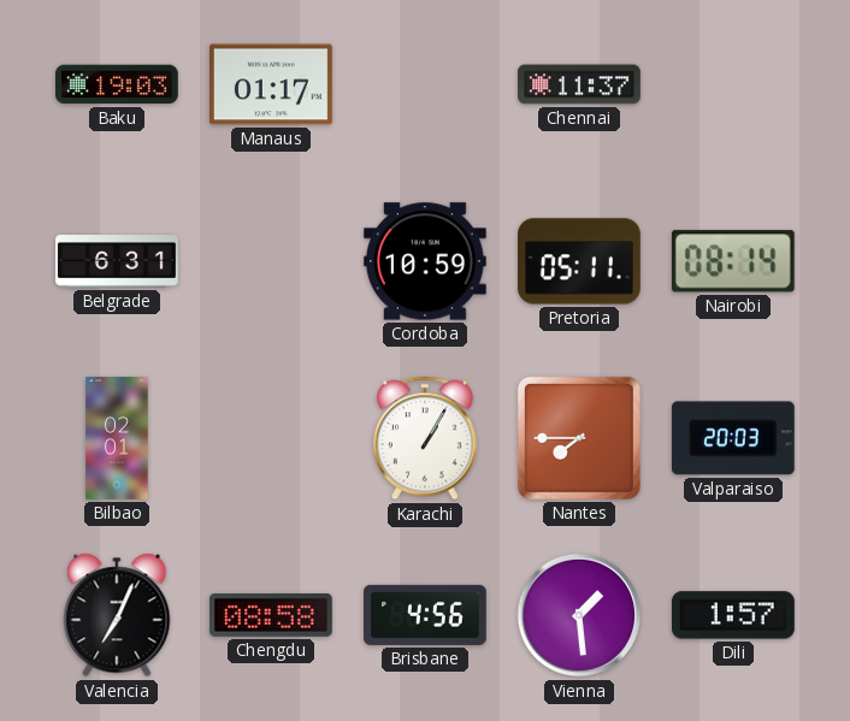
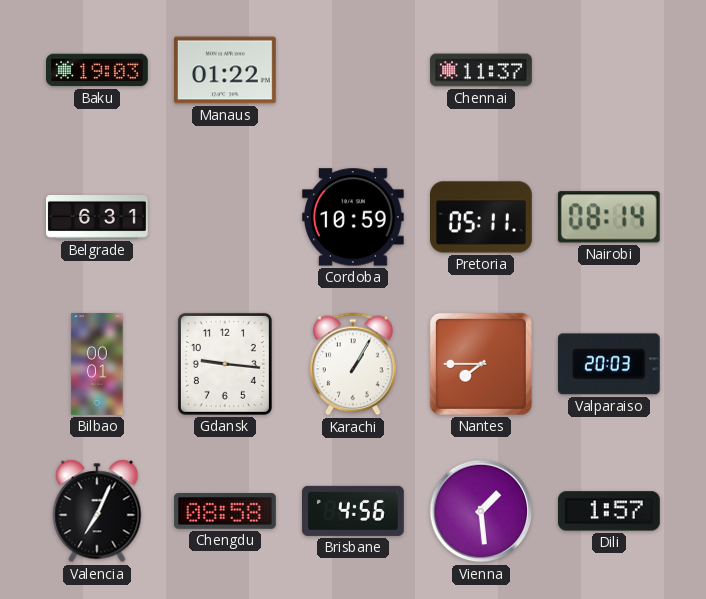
Manaus: 01:17 -> 01:22 (226, 70)
Bilbao: 02:01 -> 00:01 (97, 364)
Gdansk: none -> 9:16 (225, 364)
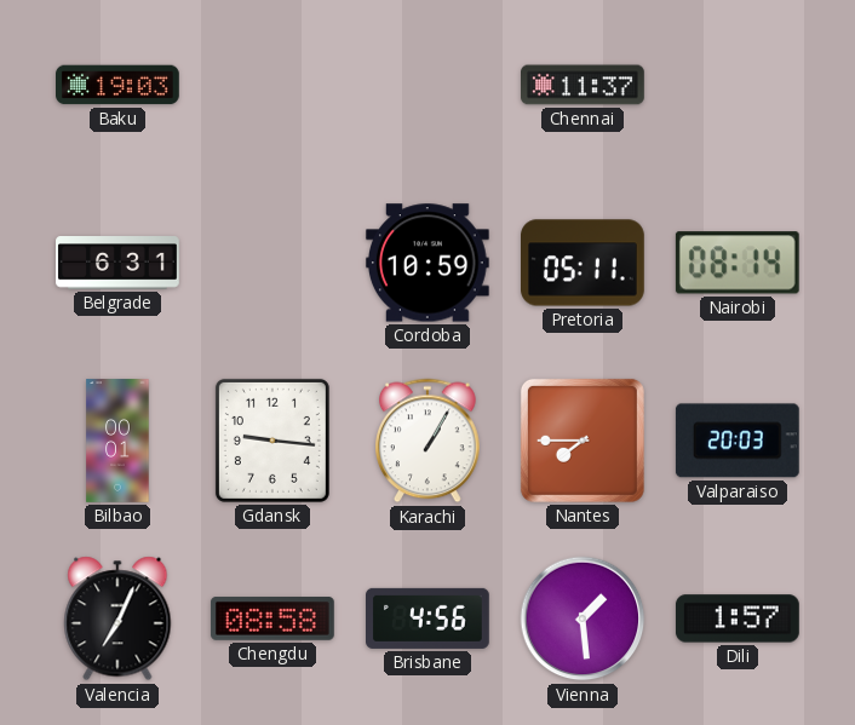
Manaus: 01:22 -> none (226, 70)
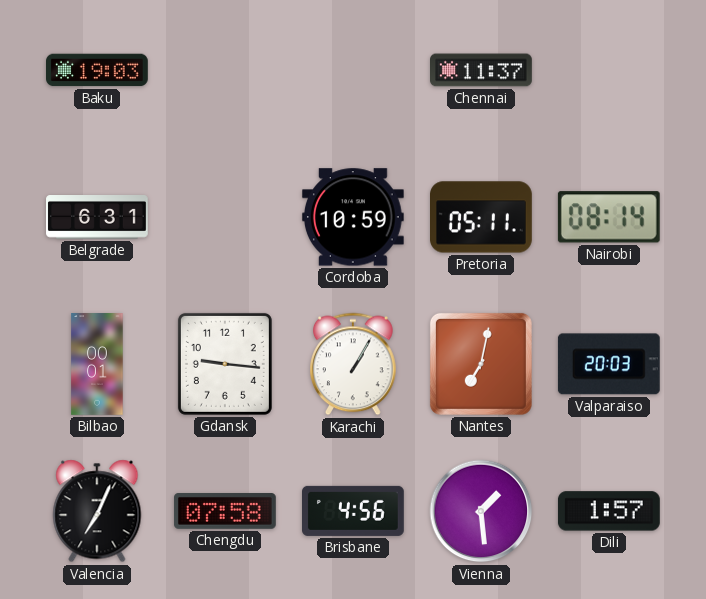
Nantes: 7:45 -> 7:02 (481, 364)
Chengdu: 08:58 -> 07:58 (226, 512)
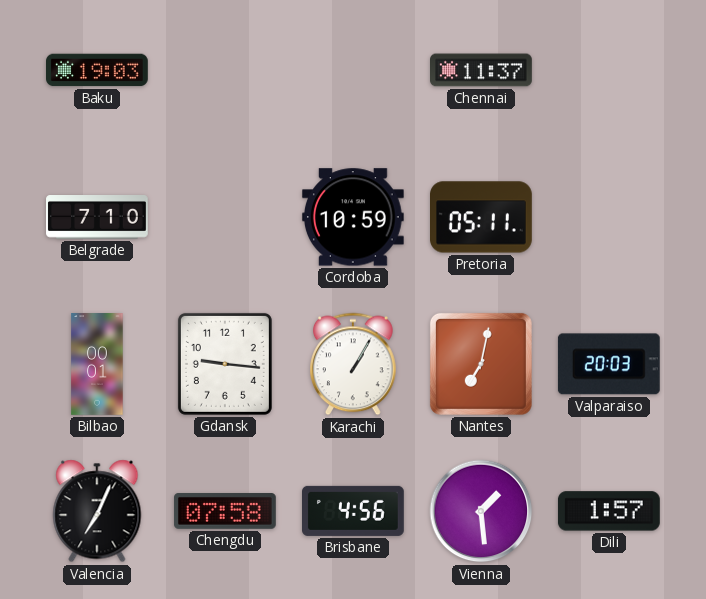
Belgrade: 6:31 -> 7:10 (97, 217)
Nairobi: 08:14 -> none (609, 217)
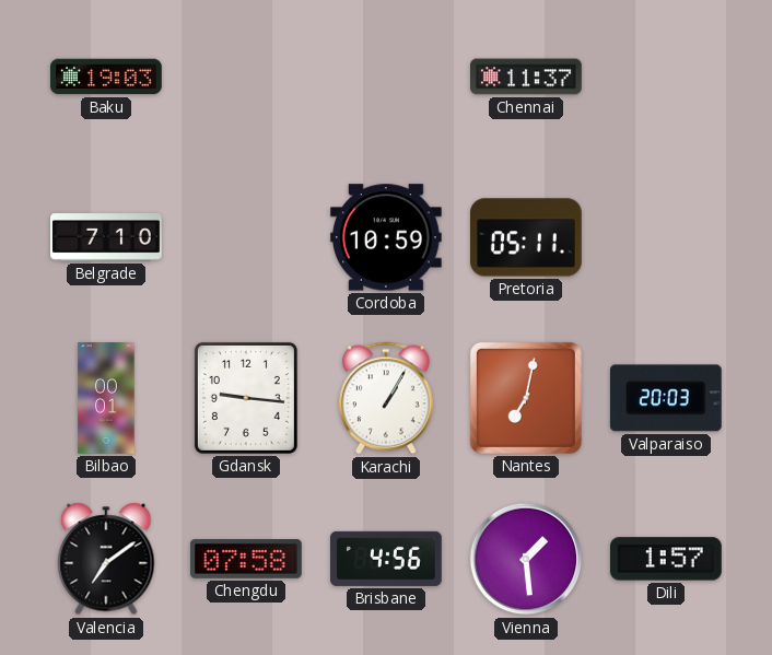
Valencia: 7:04 -> 7:09 (106, 559)
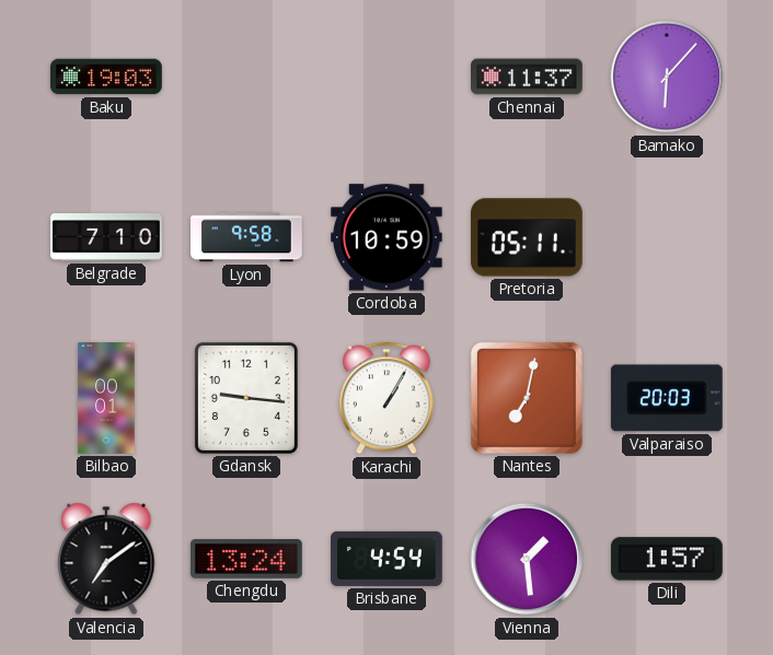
Bamako: none -> 6:07 (667, 77)
Lyon: none -> 9:58 (246, 237)
Chengdu: 07:58 -> 13:24 (247, 560)
Brisbane: 4:56 -> 4:54 (388, 559)
